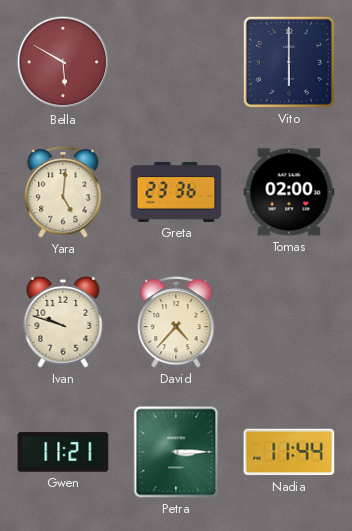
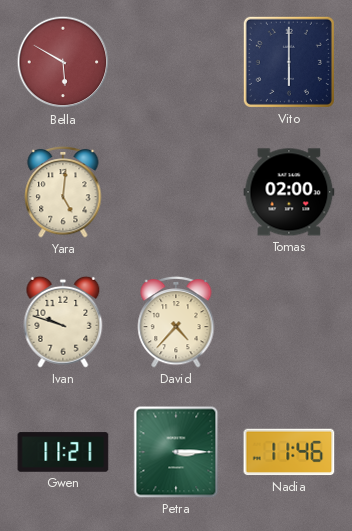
Greta: 23:36 -> none (176, 192)
Nadia: 11:44 -> 11:46 (289, 452)
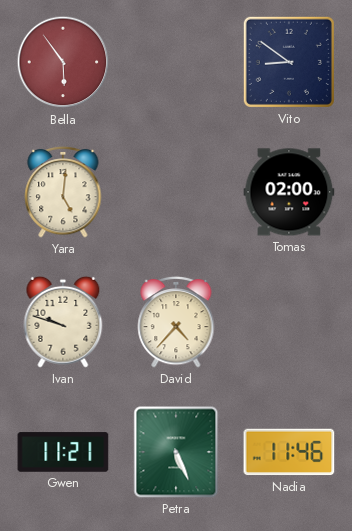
Bella: 5:50 -> 5:54 (63, 62)
Vito: 6:00 -> 8:51 (289, 62)
Petra: 3:15 -> 5:26 (176, 452)
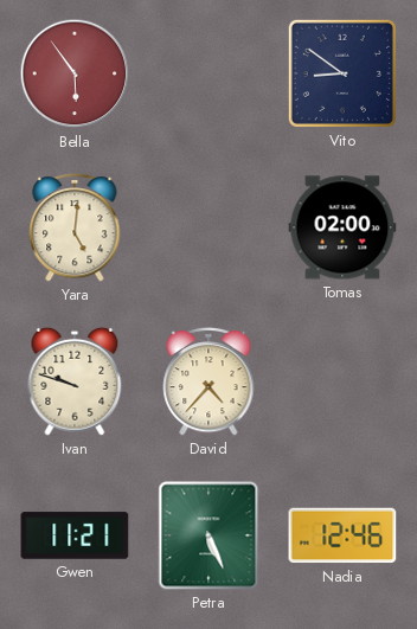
Nadia: 11:46 -> 12:46 (342, 535)
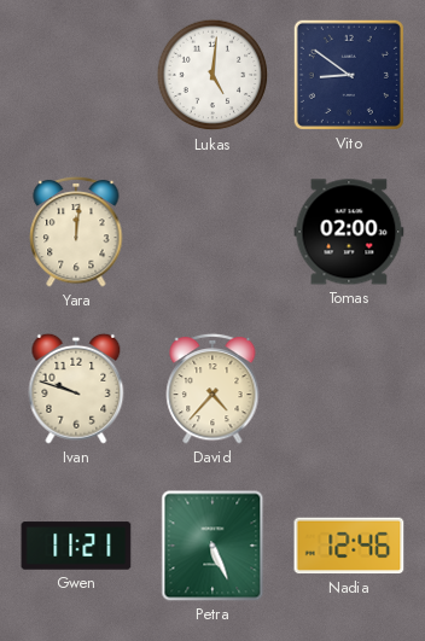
Bella: 5:54 -> none (75, 73)
Lukas: none -> 5:01 (212, 75)
Yara: 5:01 -> 12:01 (76, 232)
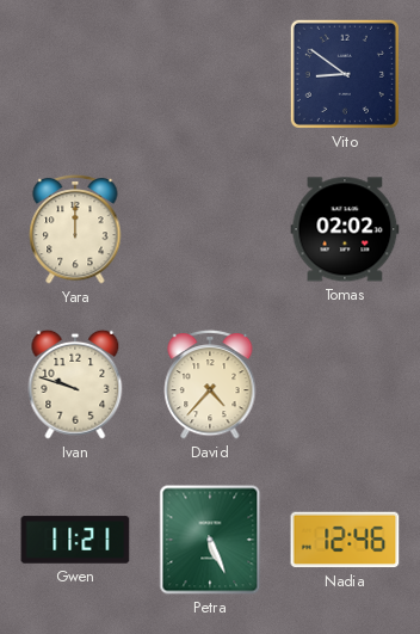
Lukas: 5:01 -> none (212, 75)
Yara: 12:01 -> 12:00 (75, 229)
Tomas: 02:00 -> 02:02 (345, 229)
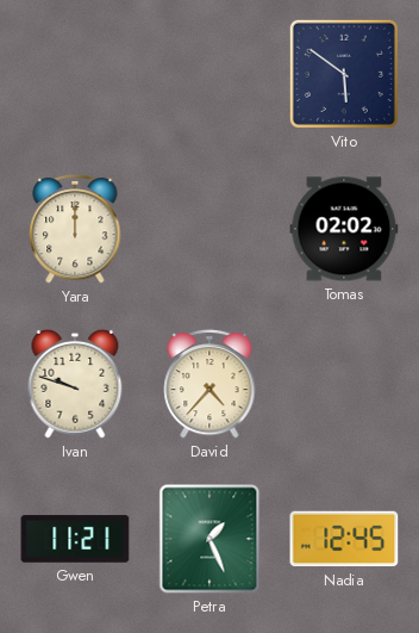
Vito: 8:51 -> 5:51 (344, 74)
Petra: 5:26 -> 1:26 (209, 539)
Nadia: 12:46 -> 12:45 (344, 539)
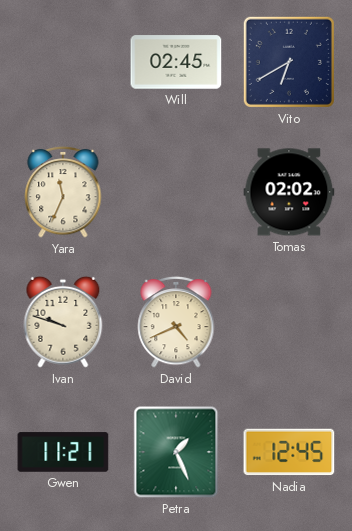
Will: none -> 02:45 (176, 62)
Vito: 5:51 -> 6:40 (289, 62)
Yara: 12:00 -> 11:34 (63, 192)
David: 4:37 -> 4:41 (176, 322)
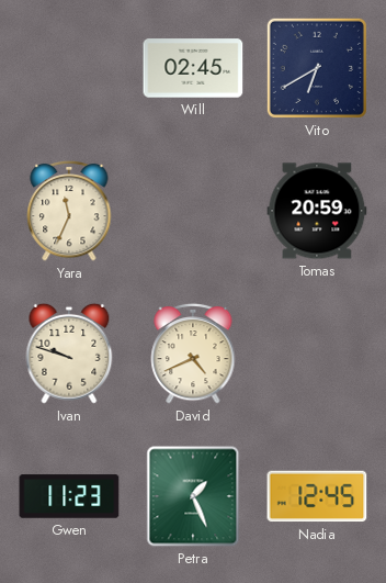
Tomas: 02:02 -> 20:59 (317, 211)
Gwen: 11:21 -> 11:23 (69, 496)
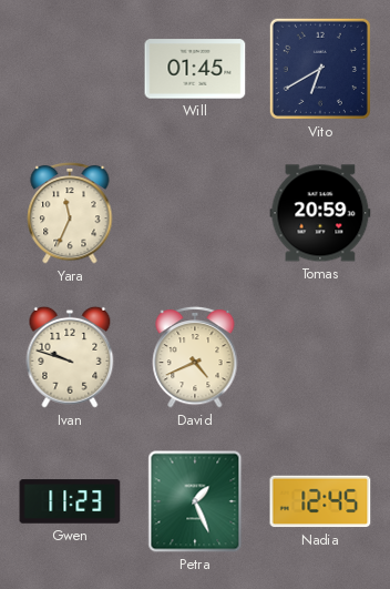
Will: 02:45 -> 01:45 (195, 69)
